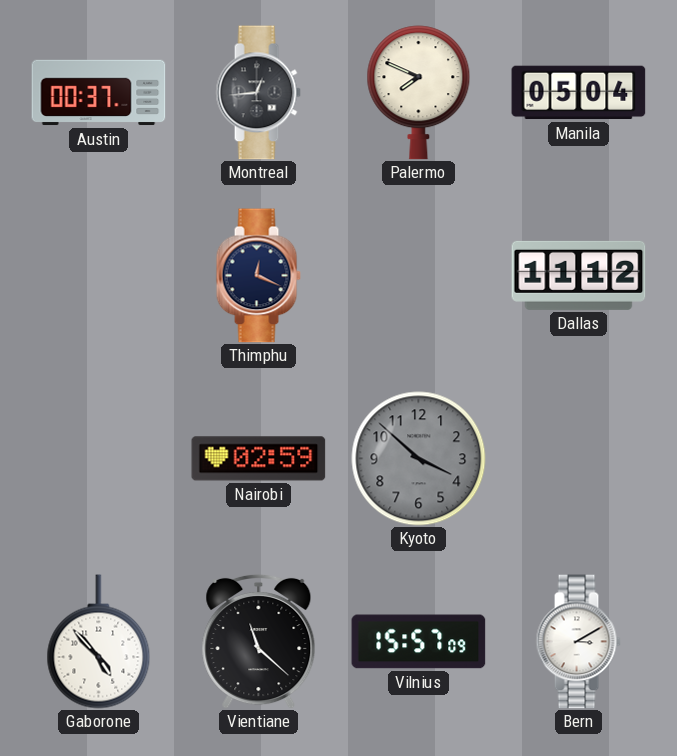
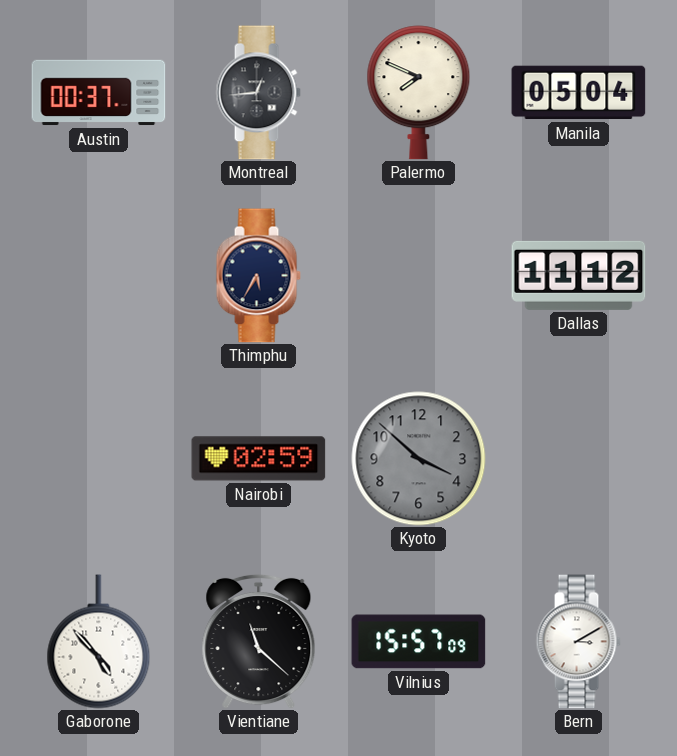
Thimphu: 12:19 -> 5:35 (258, 276)
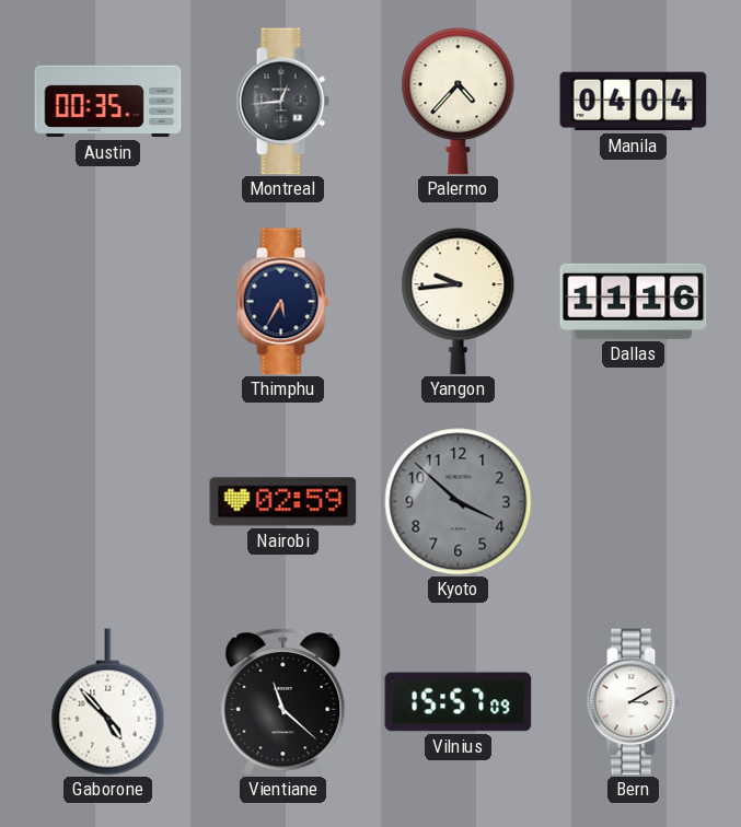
Austin: 00:37 -> 00:35 (108, 102)
Palermo: 7:49 -> 4:37 (459, 102)
Manila: 05:04 -> 04:04 (634, 102)
Yangon: none -> 9:44 (459, 302)
Dallas: 11:12 -> 11:16 (634, 301)
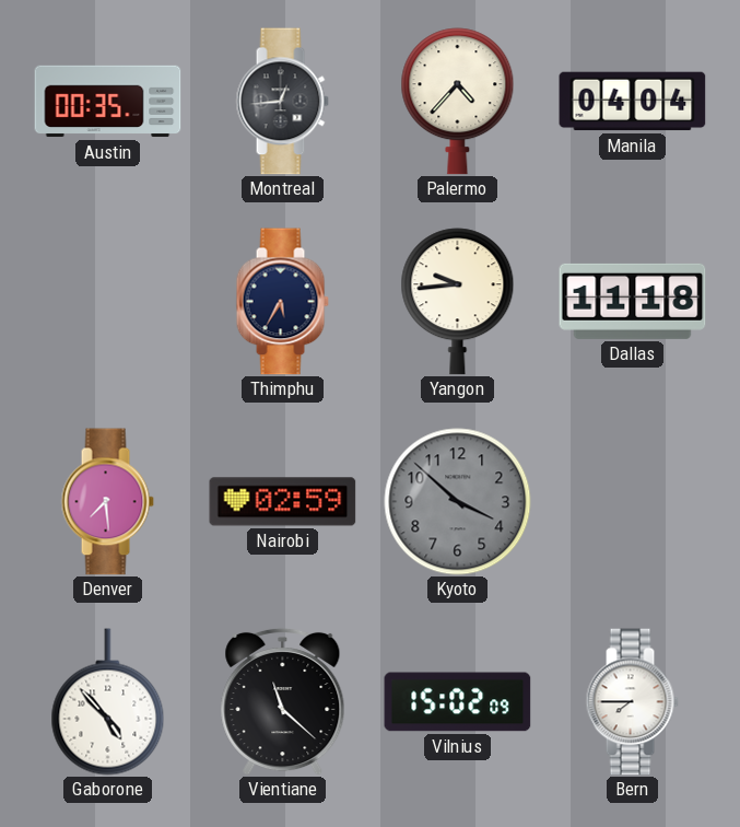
Dallas: 11:16 -> 11:18 (633, 301)
Denver: none -> 7:29 (107, 502)
Vilnius: 15:57 -> 15:02 (458, 702)
Bern: 3:10 -> 7:45 (632, 702)
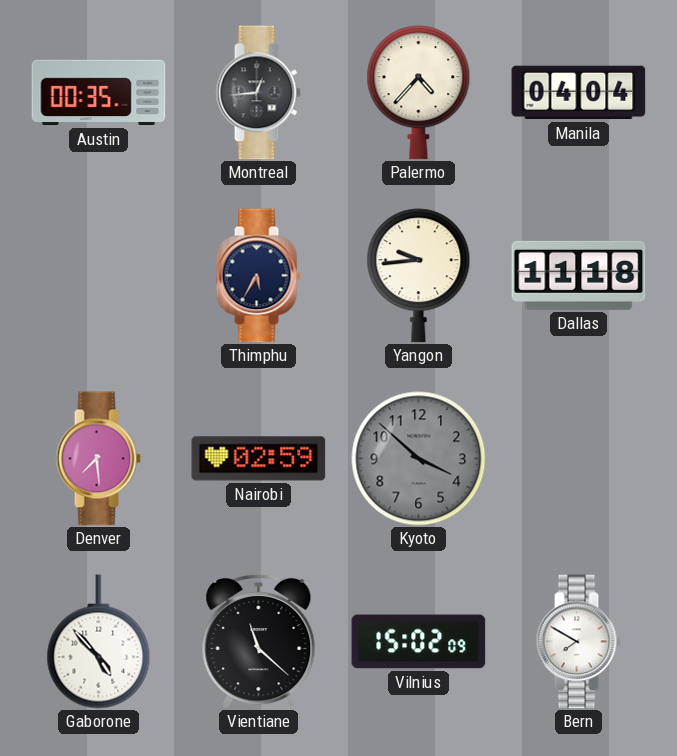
Bern: 7:45 -> 7:50 (578, 642)
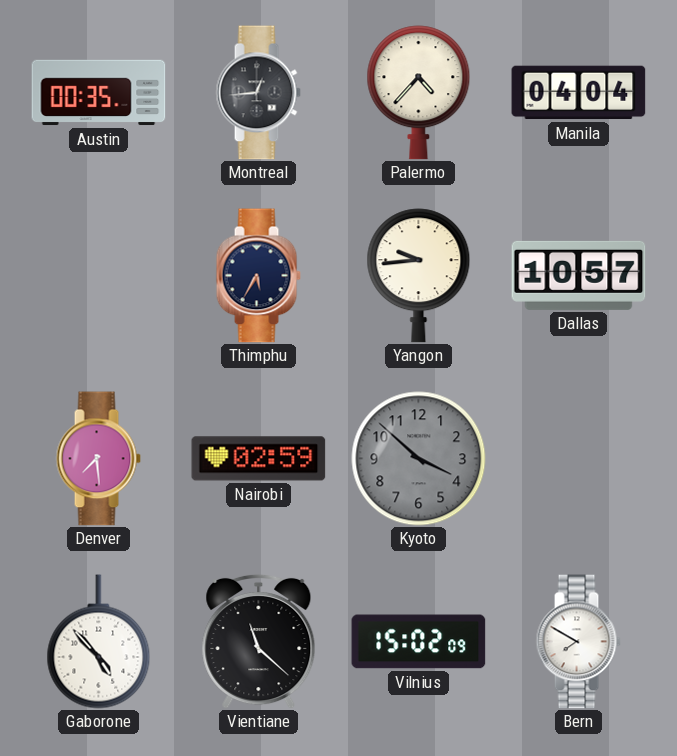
Dallas: 11:18 -> 10:57 (579, 275)
